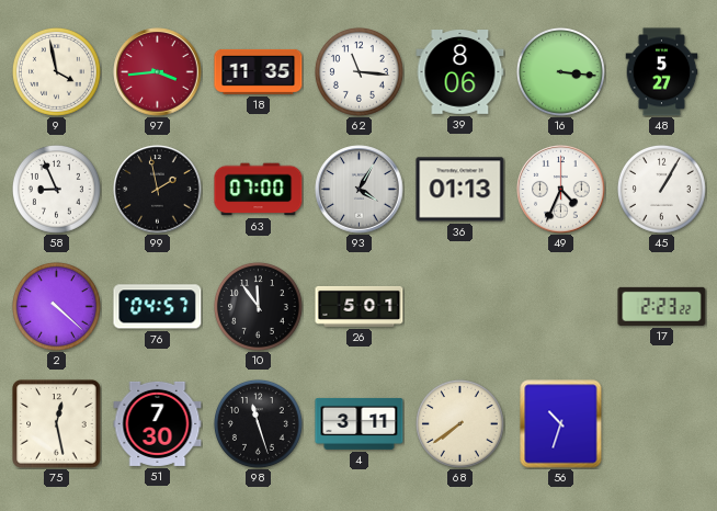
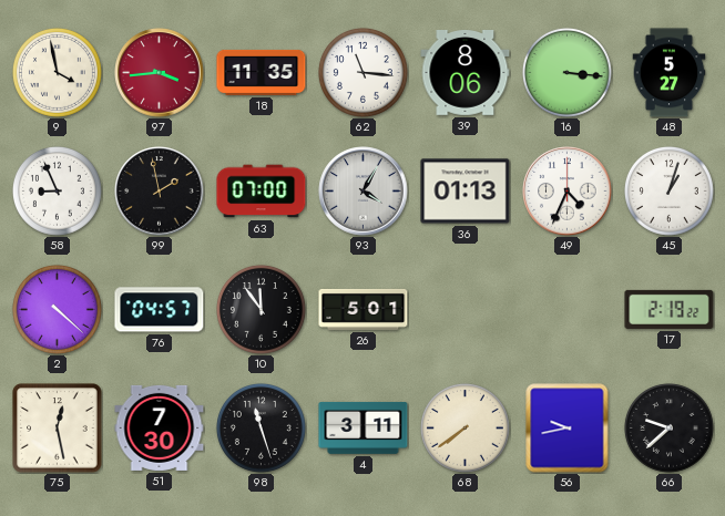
45: 1:05 -> 1:03 (668, 190)
17: 2:23 -> 2:19 (670, 309)
56: 10:33 -> 9:43 (568, 429)
66: none -> 9:38 (668, 427)
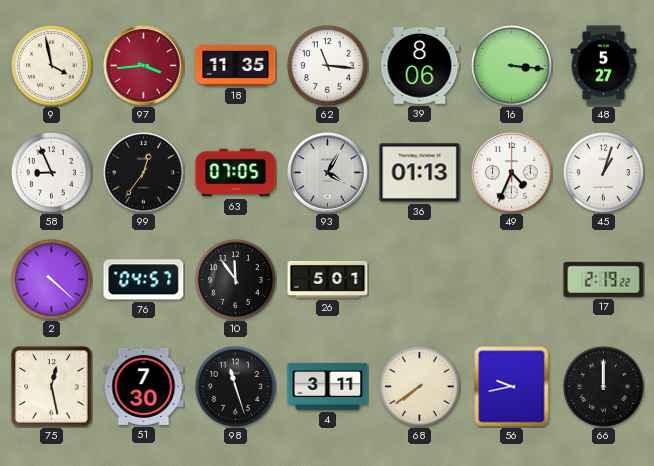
99: 1:58 -> 12:36 (144, 173)
63: 07:00 -> 07:05 (236, 173)
66: 9:38 -> 12:00 (603, 386)
